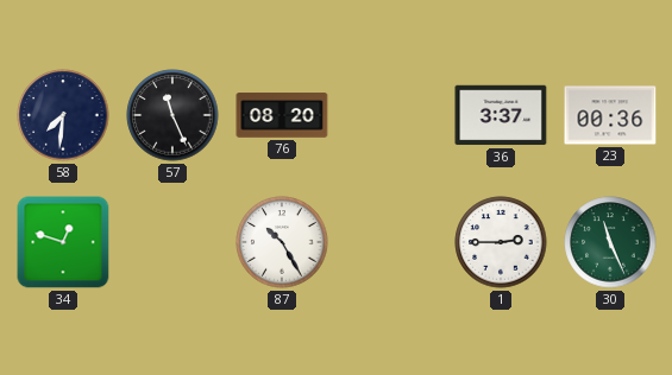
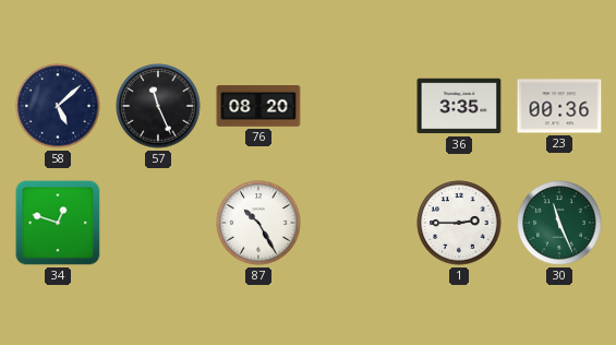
58: 7:31 -> 5:08 (58, 106)
36: 3:37 -> 3:35 (459, 106)
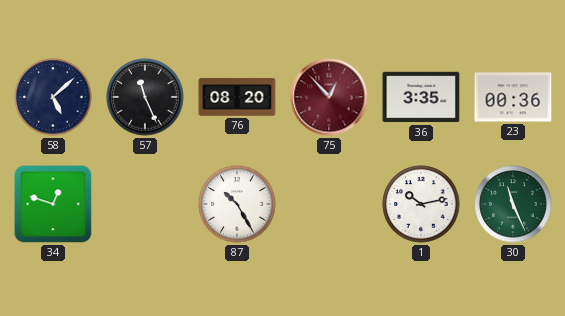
75: none -> 12:53 (329, 97)
1: 2:45 -> 10:13 (421, 204)
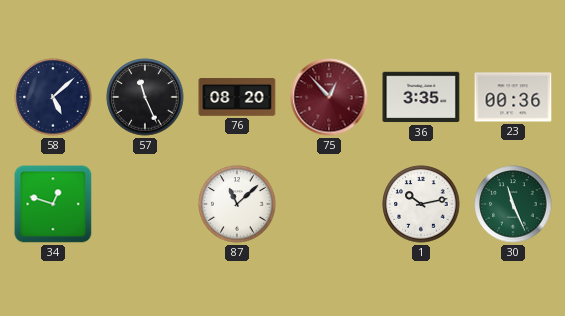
87: 10:25 -> 11:08 (237, 204)
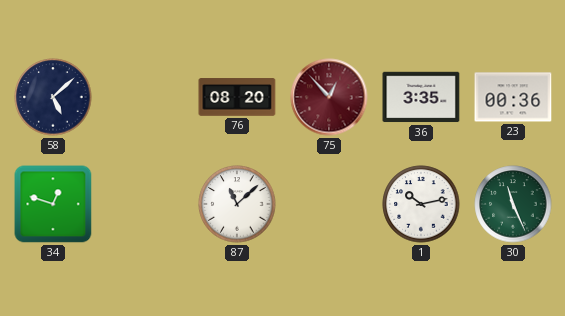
57: 11:26 -> none (145, 97)
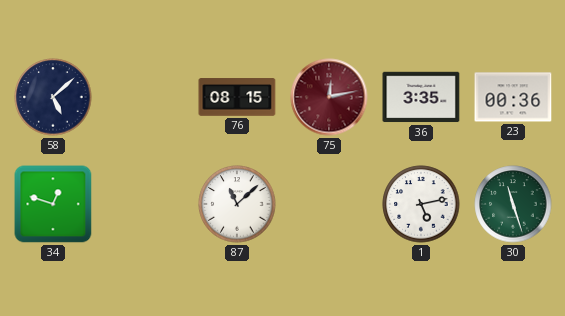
76: 08:20 -> 08:15 (237, 97)
75: 12:53 -> 12:13 (329, 97)
1: 10:13 -> 5:13 (421, 204)
30: 11:26 -> 11:27 (513, 204)
